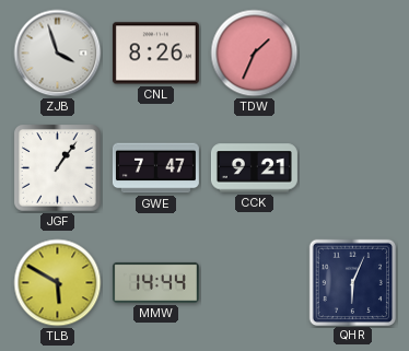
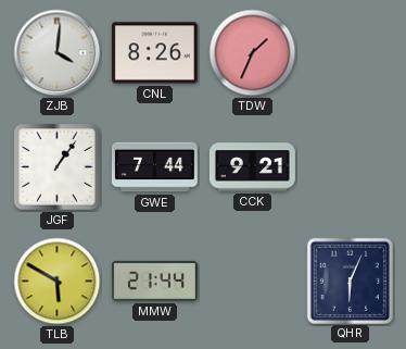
ZJB: 3:57 -> 4:01 (58, 53)
GWE: 7:47 -> 7:44 (154, 167)
MMW: 14:44 -> 21:44 (154, 281)
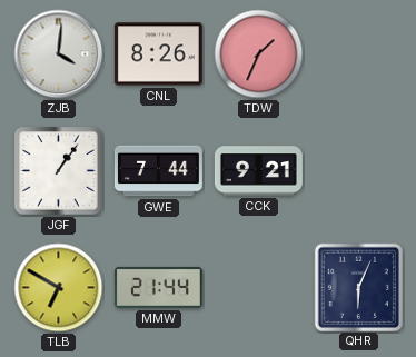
TLB: 5:50 -> 6:50 (59, 288)
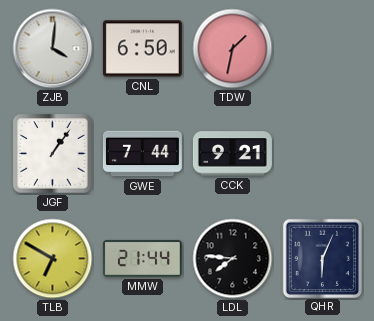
CNL: 8:26 -> 6:50 (142, 49)
TDW: 1:34 -> 1:32 (233, 49)
LDL: none -> 7:46 (233, 259)
